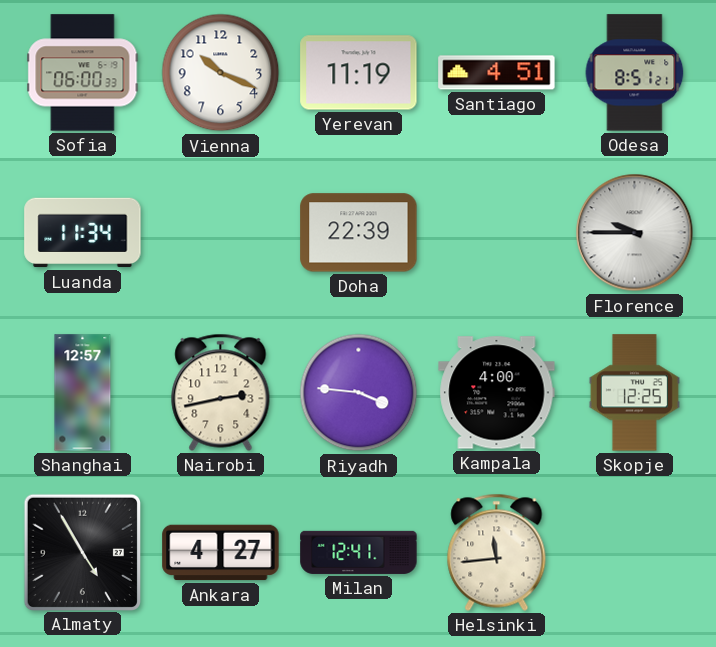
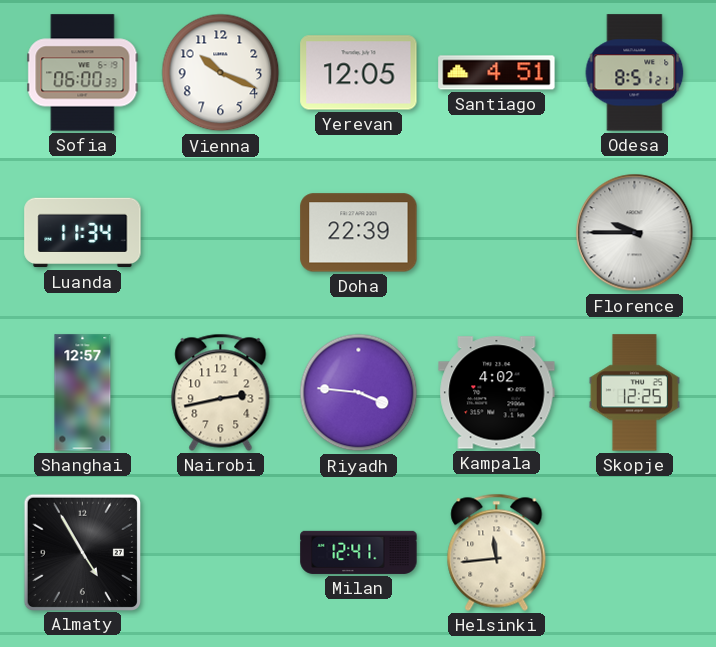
Yerevan: 11:19 -> 12:05 (359, 73)
Kampala: 4:00 -> 4:02 (497, 393)
Ankara: 4:27 -> none (221, 553)
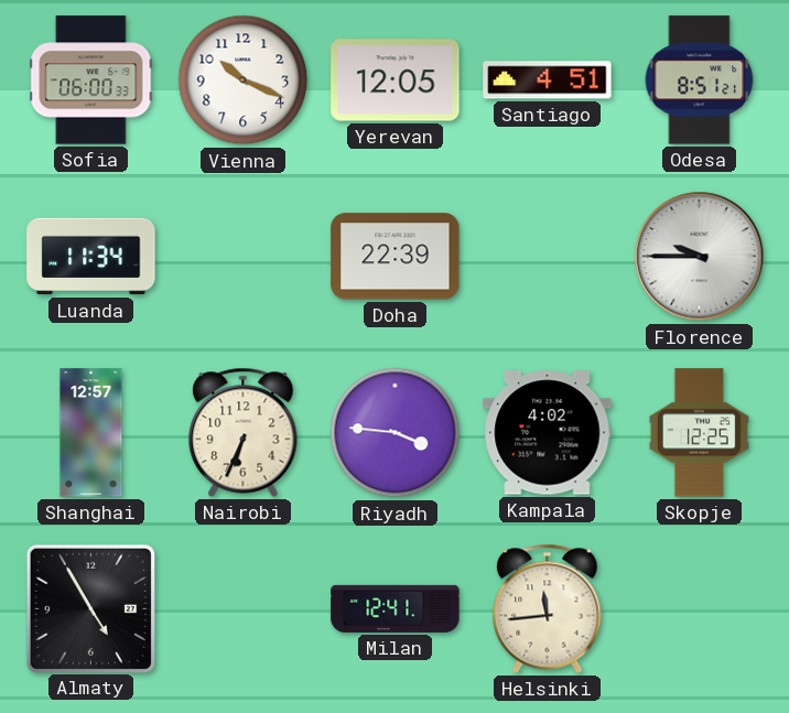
Nairobi: 2:43 -> 6:34 (244, 432)
